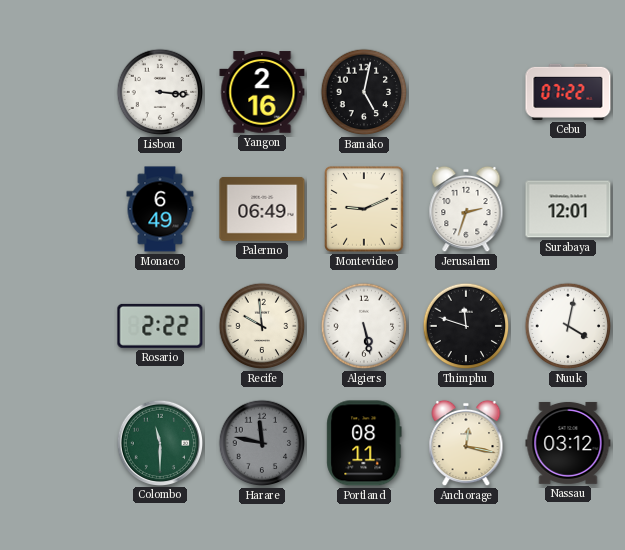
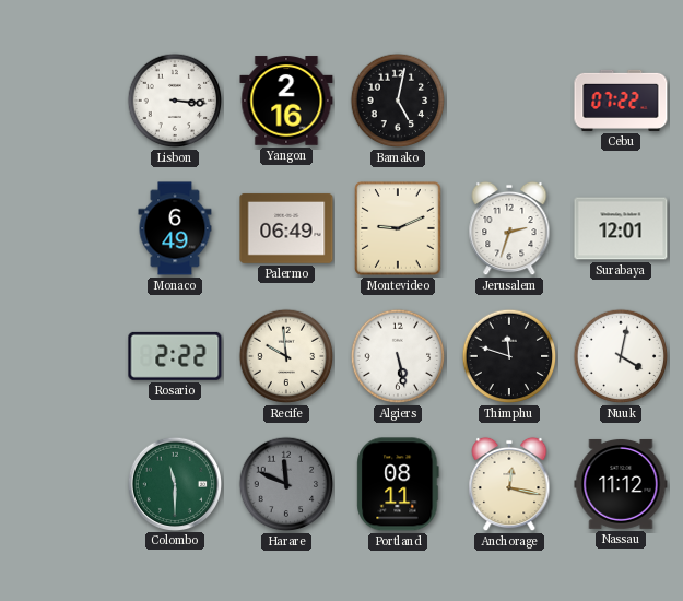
Harare: 11:47 -> 11:49 (286, 484)
Nassau: 03:12 -> 11:12 (621, 484)
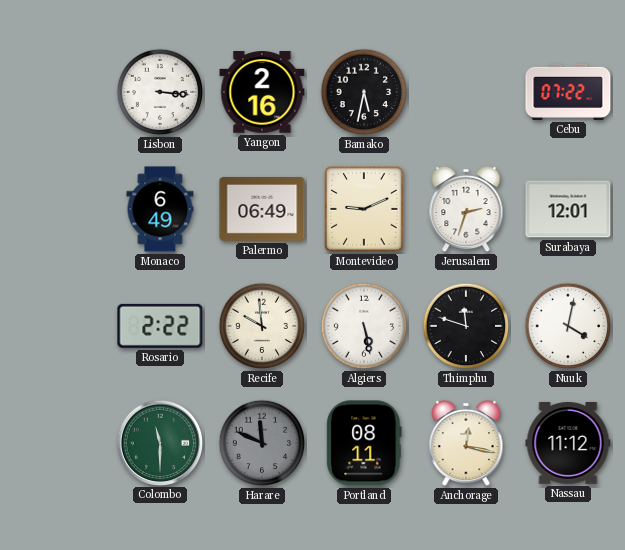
Bamako: 5:02 -> 5:32 (364, 92)
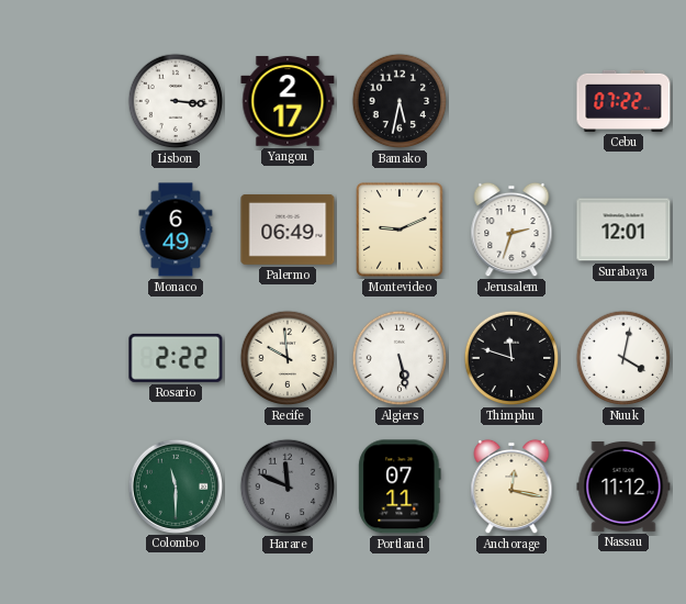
Yangon: 2:16 -> 2:17 (288, 101)
Portland: 08:11 -> 07:11 (400, 486)
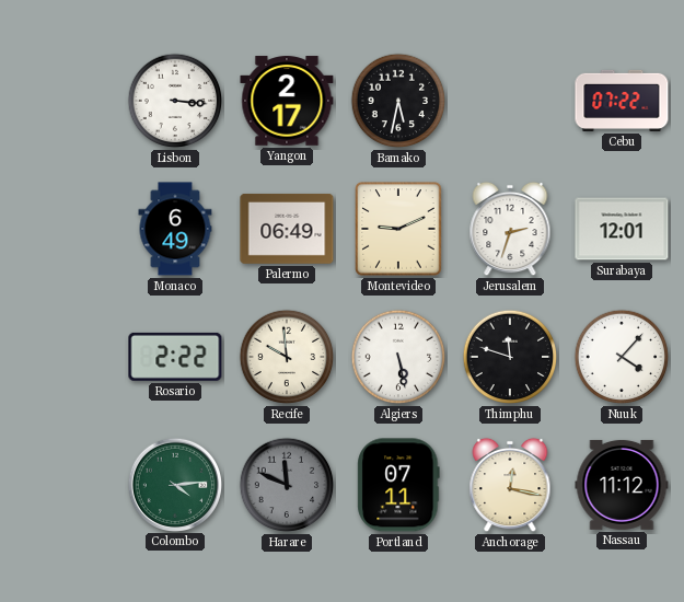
Nuuk: 4:02 -> 4:07 (622, 357)
Colombo: 11:30 -> 4:14 (174, 484)
